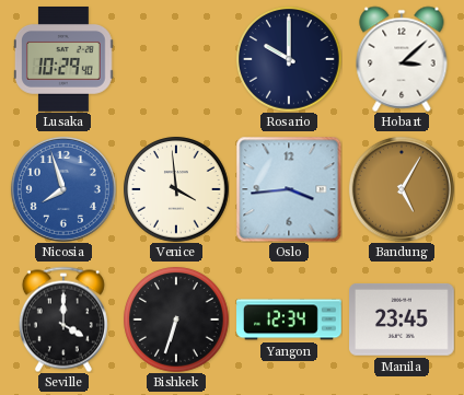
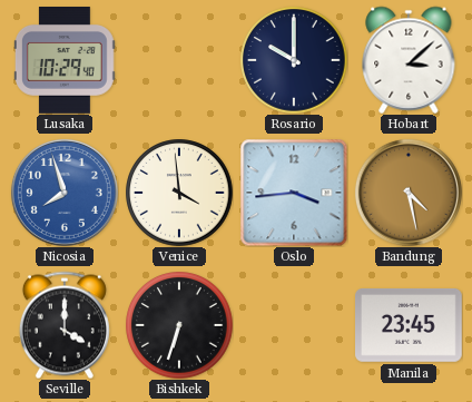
Bandung: 5:05 -> 4:28 (409, 193)
Yangon: 12:34 -> none (289, 320)
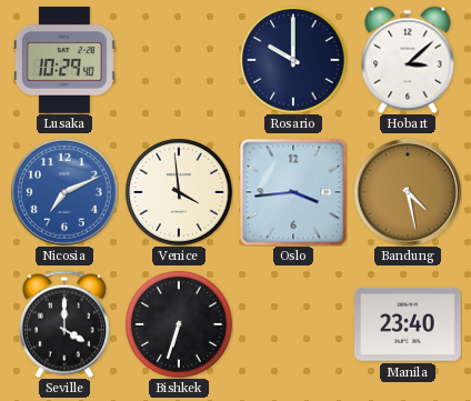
Nicosia: 7:57 -> 7:11 (64, 192)
Manila: 23:45 -> 23:40 (409, 325)
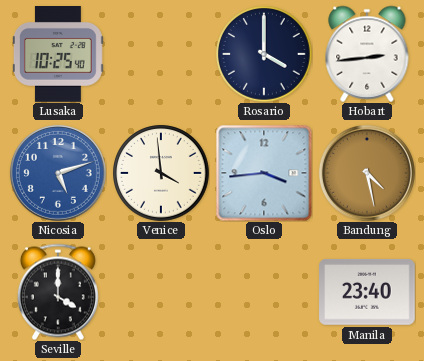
Lusaka: 10:29 -> 10:25 (58, 55)
Rosario: 10:00 -> 4:00 (264, 54)
Hobart: 3:08 -> 2:44 (367, 54)
Nicosia: 7:11 -> 5:12 (58, 173)
Bishkek: 6:33 -> none (179, 324)
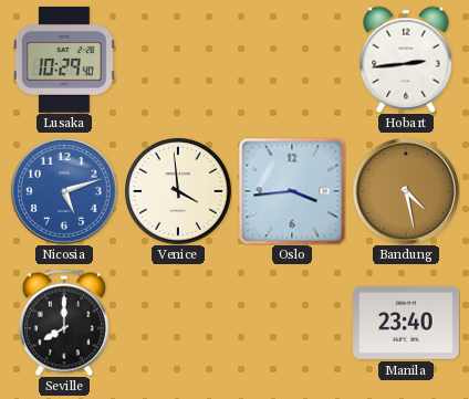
Lusaka: 10:25 -> 10:29 (64, 61)
Rosario: 4:00 -> none (264, 54)
Seville: 4:00 -> 8:00 (64, 323)
